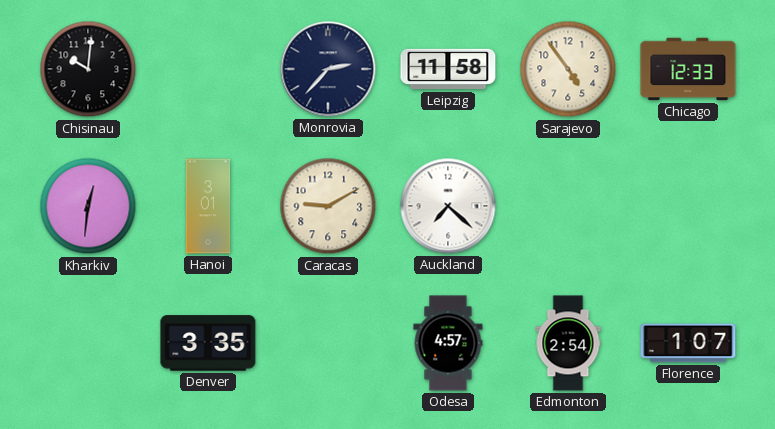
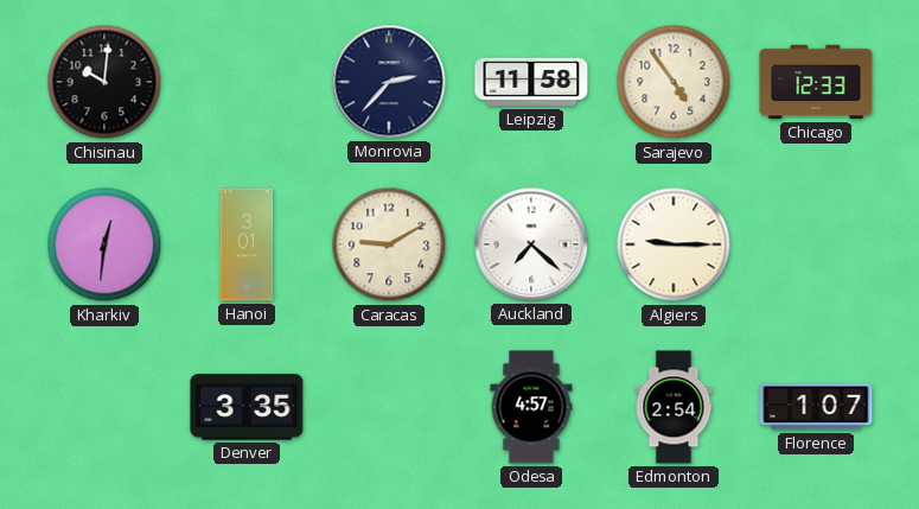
Algiers: none -> 9:15 (674, 244)
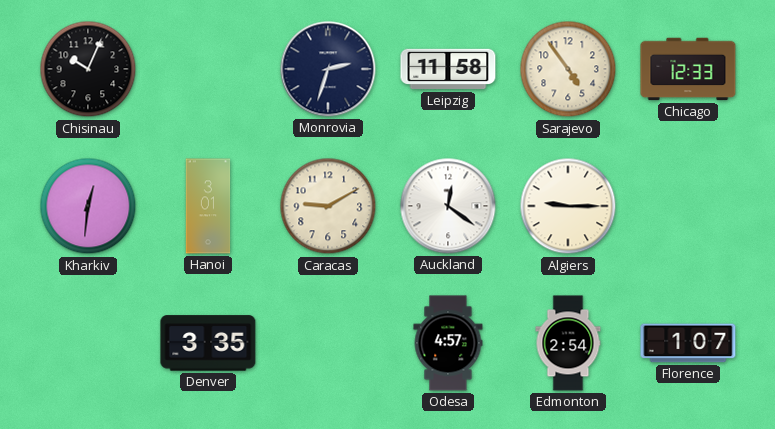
Chisinau: 10:01 -> 10:04 (88, 69)
Monrovia: 2:37 -> 2:33 (328, 69)
Auckland: 7:22 -> 12:21 (448, 206)
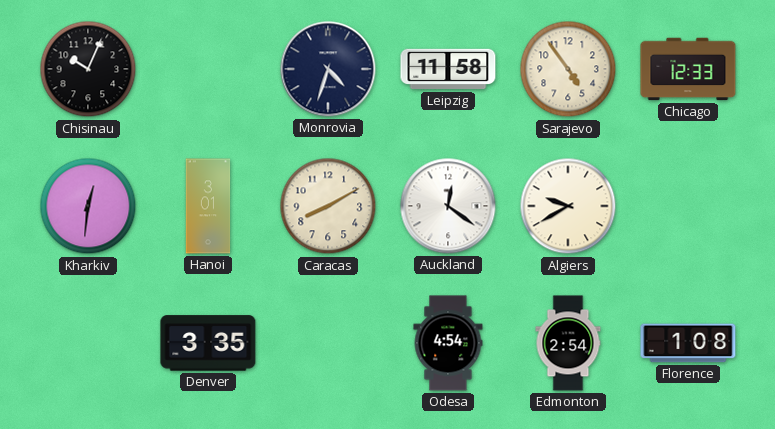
Monrovia: 2:33 -> 4:33 (328, 69)
Caracas: 9:10 -> 8:10 (328, 206)
Algiers: 9:15 -> 9:40 (568, 206)
Odesa: 4:57 -> 4:54 (448, 343)
Florence: 1:07 -> 1:08 (688, 343)
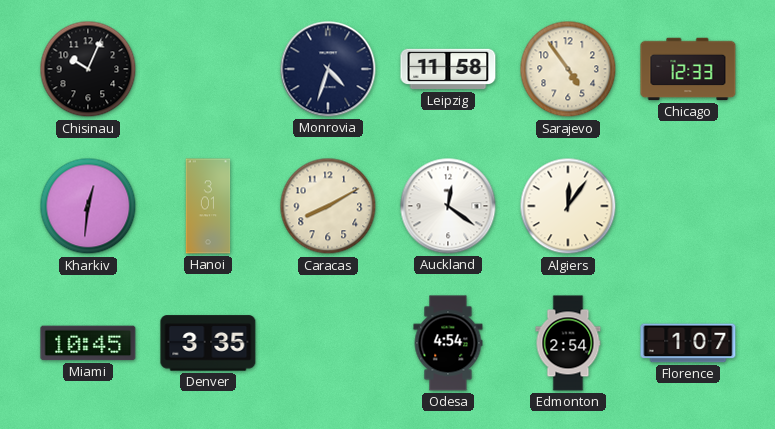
Algiers: 9:40 -> 12:06 (568, 206)
Miami: none -> 10:45 (88, 343)
Florence: 1:08 -> 1:07 (688, 343)
